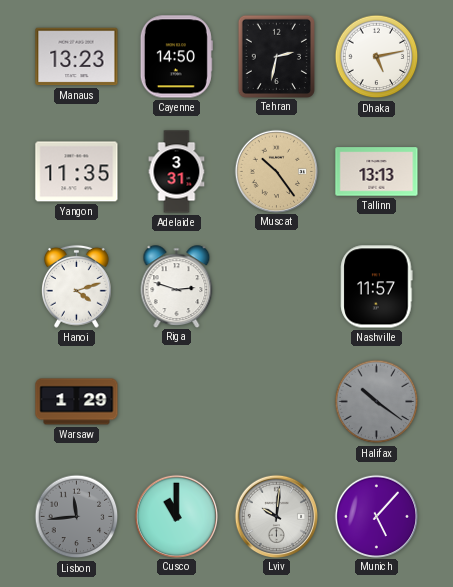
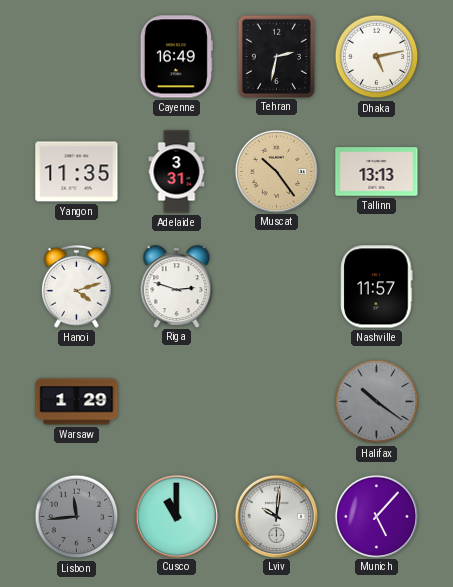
Manaus: 13:23 -> none (77, 57)
Cayenne: 14:50 -> 16:49 (176, 57)
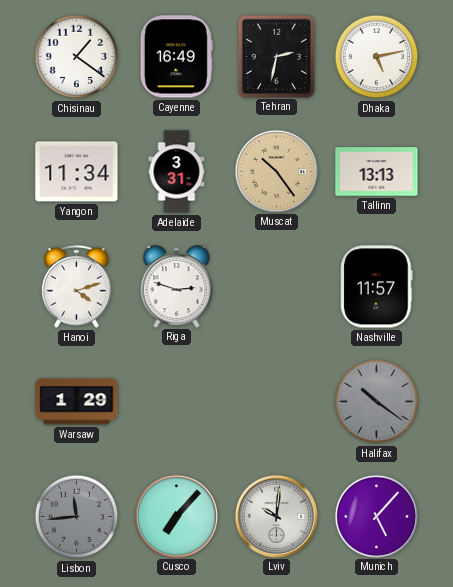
Chisinau: none -> 1:21 (77, 57)
Yangon: 11:35 -> 11:34 (77, 172)
Cusco: 11:00 -> 7:07 (176, 516)
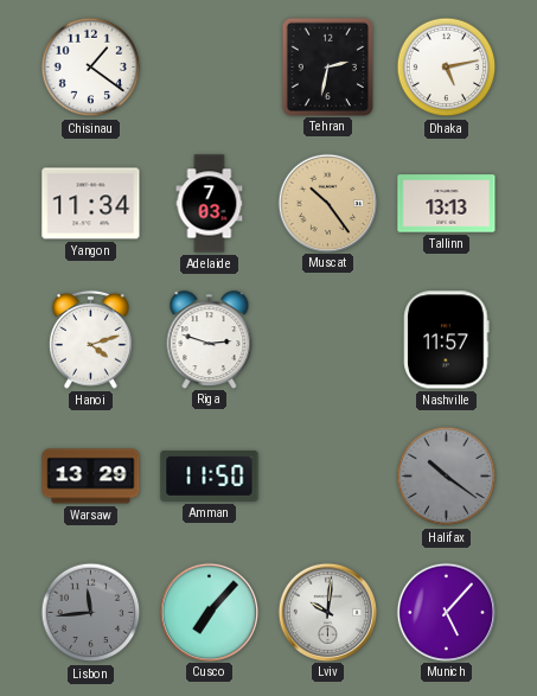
Cayenne: 16:49 -> none (176, 57)
Adelaide: 3:31 -> 7:03 (210, 204)
Warsaw: 1:29 -> 13:29 (91, 477)
Amman: none -> 11:50 (210, 475)
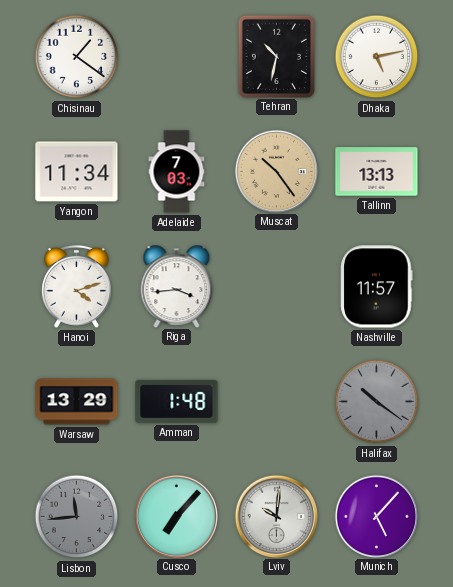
Tehran: 2:32 -> 10:32 (276, 56)
Riga: 2:48 -> 3:44 (177, 286)
Amman: 11:50 -> 1:48 (177, 401)
